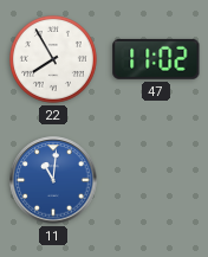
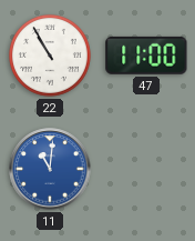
22: 7:55 -> 10:55 (50, 56)
47: 11:02 -> 11:00 (146, 56)
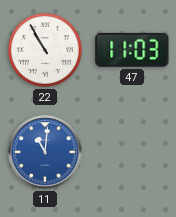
47: 11:00 -> 11:03 (132, 50)
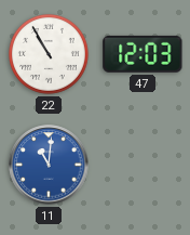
47: 11:03 -> 12:03 (142, 54)
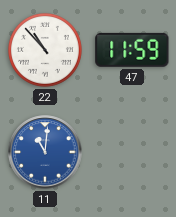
22: 10:55 -> 10:53 (45, 50)
47: 12:03 -> 11:59 (132, 50)
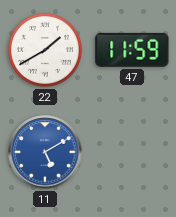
22: 10:53 -> 1:40 (45, 50)
11: 11:01 -> 5:10 (45, 152)
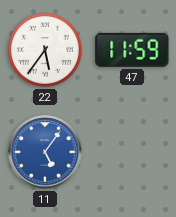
22: 1:40 -> 5:36 (45, 50)
11: 5:10 -> 5:06 (45, 152)
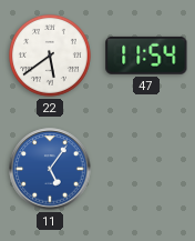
22: 5:36 -> 5:39 (50, 56)
47: 11:59 -> 11:54 (146, 56)
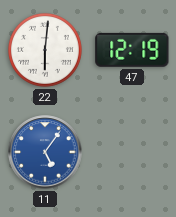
22: 5:39 -> 6:01 (45, 50)
47: 11:54 -> 12:19 (132, 50)
